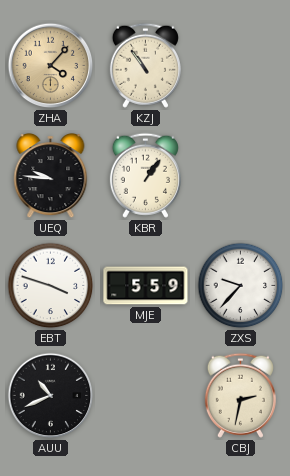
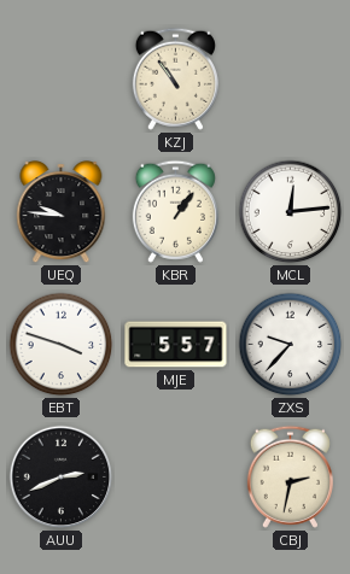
ZHA: 4:07 -> none (51, 66)
MCL: none -> 12:14 (291, 212)
MJE: 5:59 -> 5:57 (176, 345)
AUU: 10:41 -> 2:41 (62, 478)
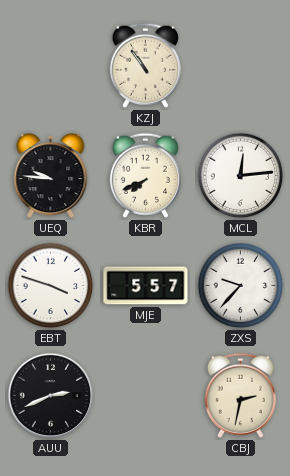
KBR: 1:06 -> 7:41 (145, 175)
